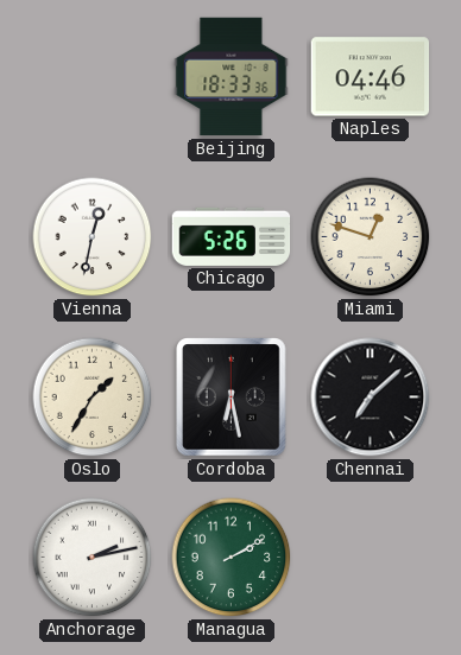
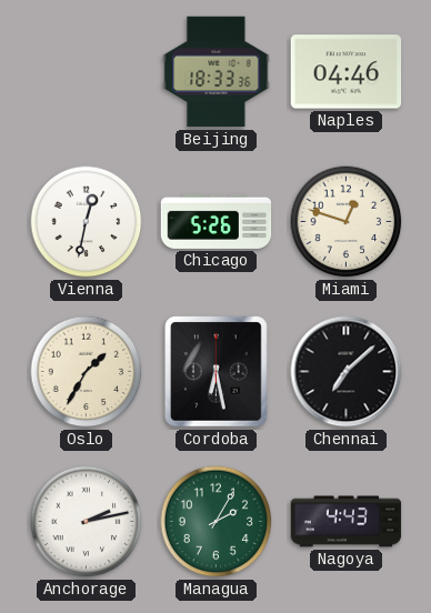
Managua: 2:10 -> 2:05 (217, 522)
Nagoya: none -> 4:43 (347, 522)
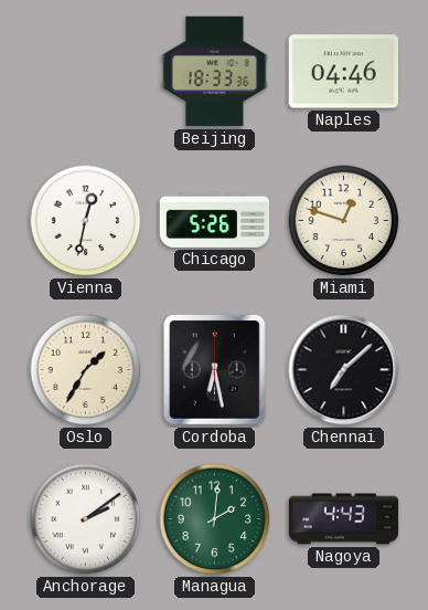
Anchorage: 2:13 -> 2:09 (86, 519)
Managua: 2:05 -> 2:01 (215, 519)
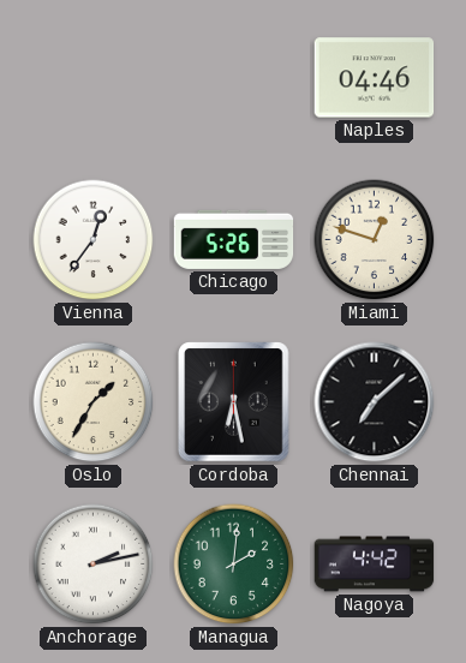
Beijing: 18:33 -> none (215, 72)
Vienna: 12:32 -> 12:36 (94, 240)
Anchorage: 2:09 -> 2:13 (94, 565)
Nagoya: 4:43 -> 4:42 (375, 565)
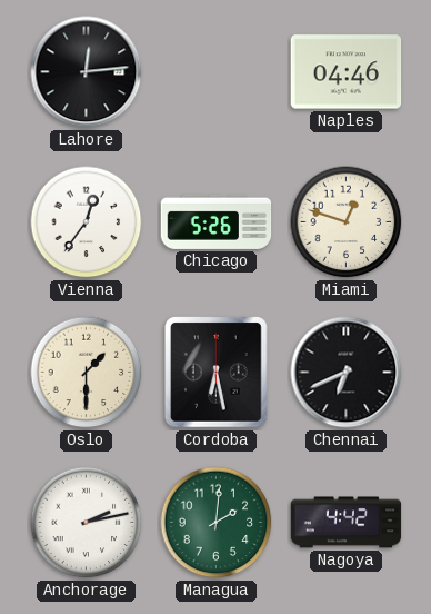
Lahore: none -> 12:14 (87, 72)
Oslo: 1:35 -> 1:30 (87, 373)
Chennai: 7:08 -> 6:41 (347, 373)
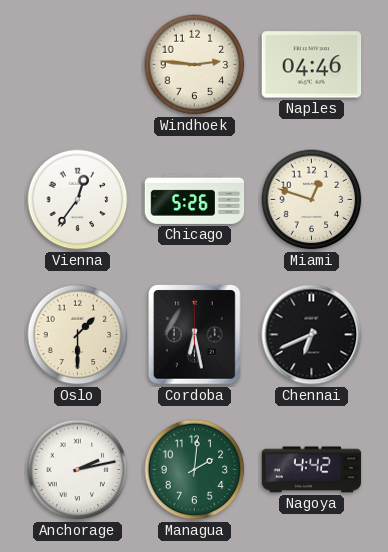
Lahore: 12:14 -> none (87, 72)
Windhoek: none -> 2:46 (195, 65)
